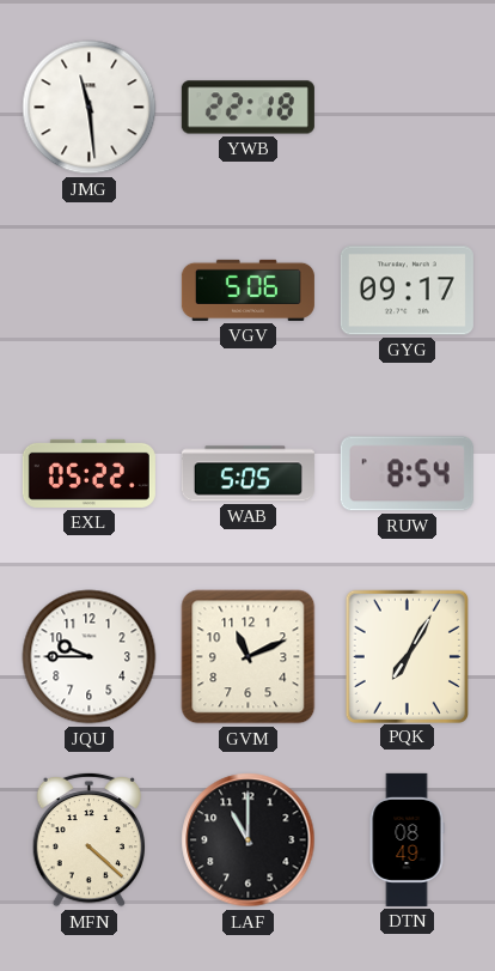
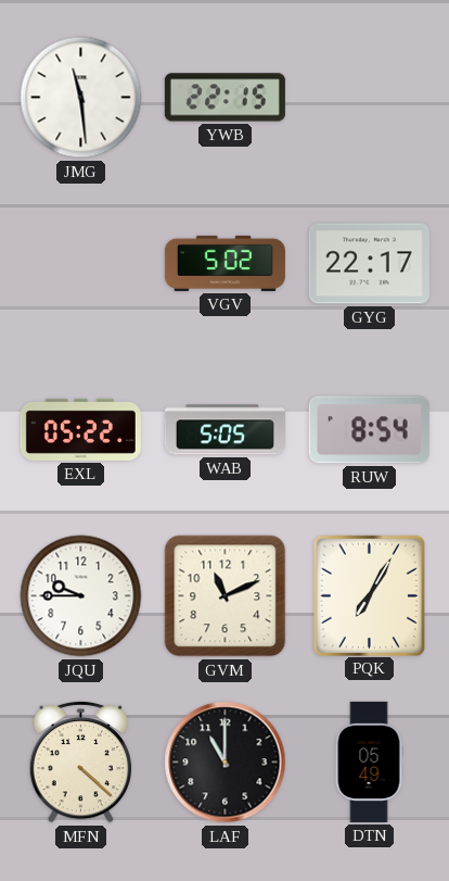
YWB: 22:18 -> 22:15 (224, 98)
VGV: 5:06 -> 5:02 (224, 263)
GYG: 09:17 -> 22:17 (369, 264)
DTN: 08:49 -> 05:49 (369, 762)
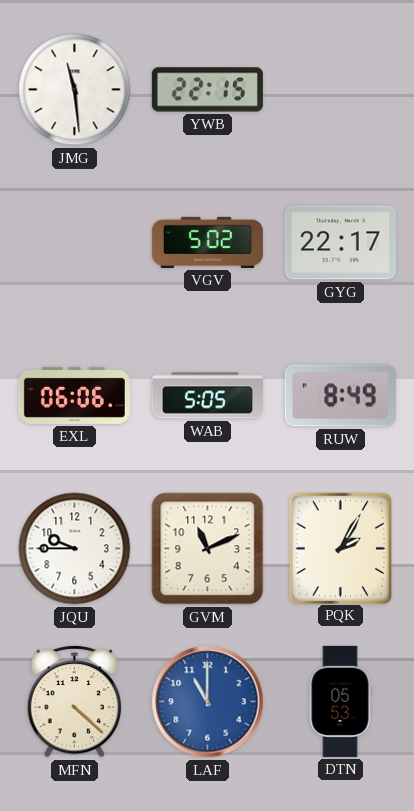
EXL: 05:22 -> 06:06 (74, 395)
RUW: 8:54 -> 8:49 (340, 396)
PQK: 7:05 -> 2:05 (340, 548)
LAF dial: black -> blue (208, 702)
DTN: 05:49 -> 05:53 (340, 701)
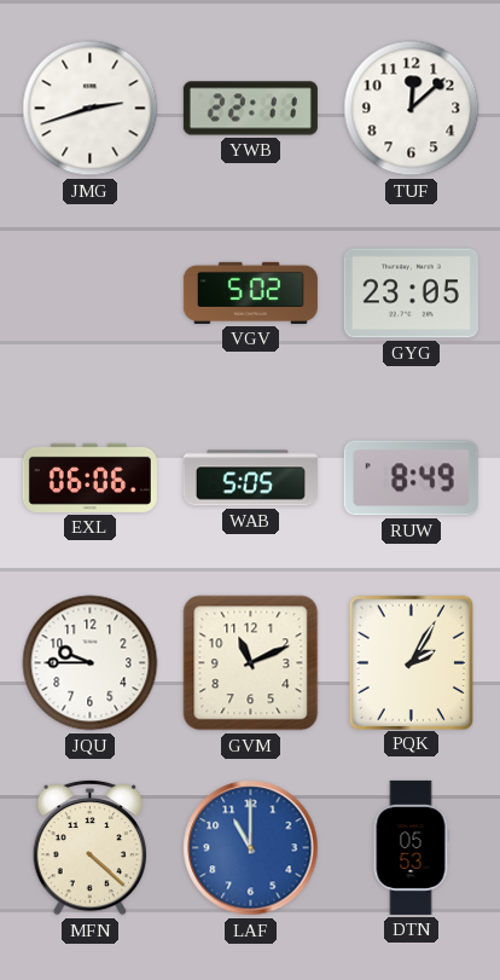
JMG: 11:29 -> 2:42 (91, 109)
YWB: 22:15 -> 22:11 (250, 109)
TUF: none -> 12:08 (412, 109)
GYG: 22:17 -> 23:05 (411, 294)
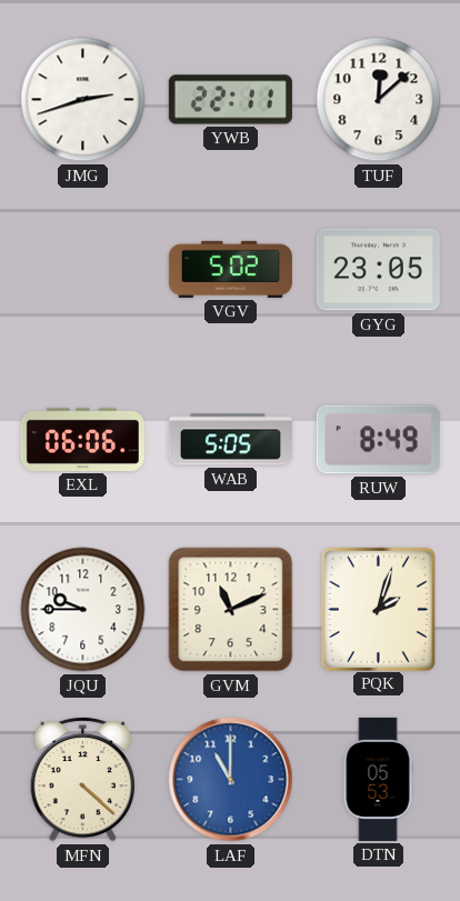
PQK: 2:05 -> 2:03 (378, 609)
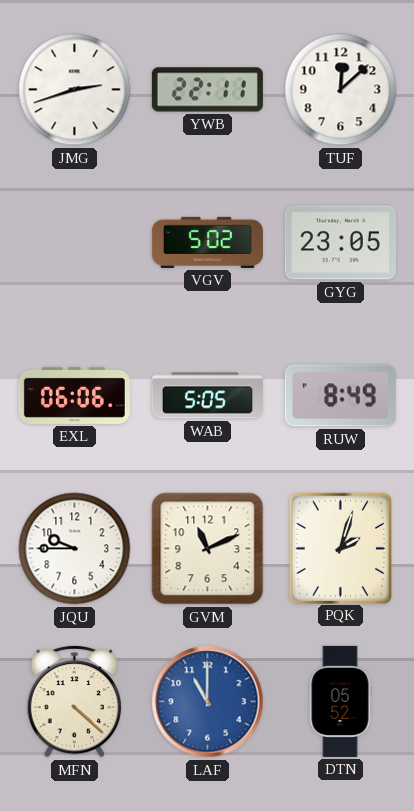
DTN: 05:53 -> 05:52 (340, 701)
